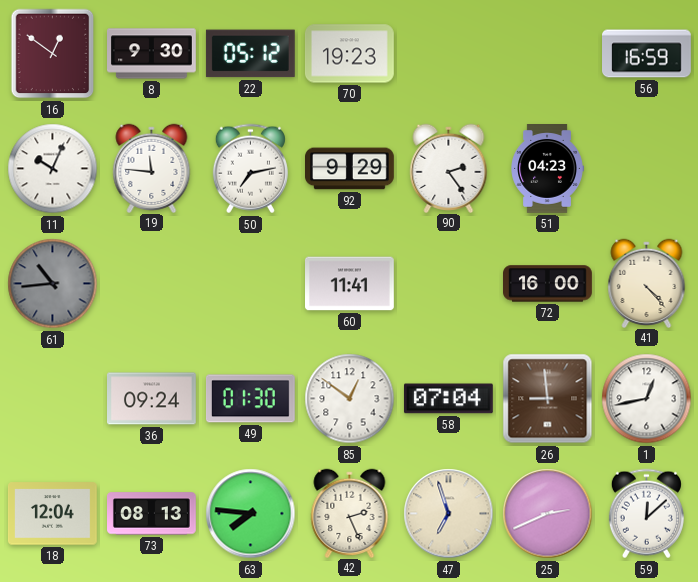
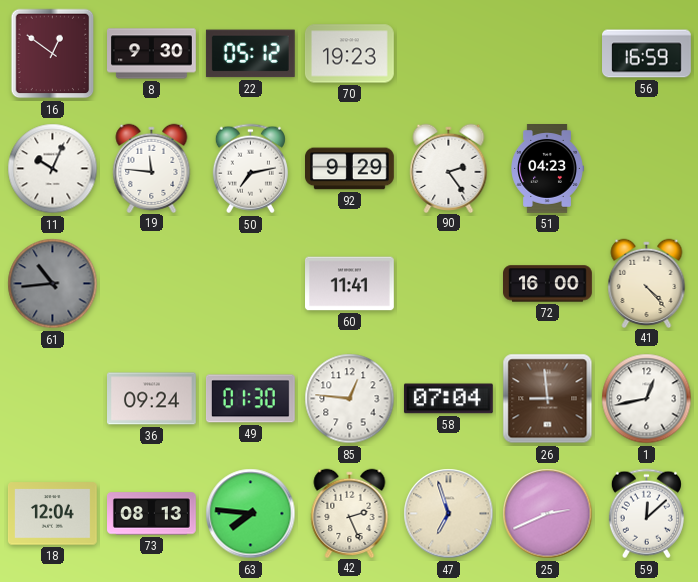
85: 12:51 -> 12:46 (350, 399)
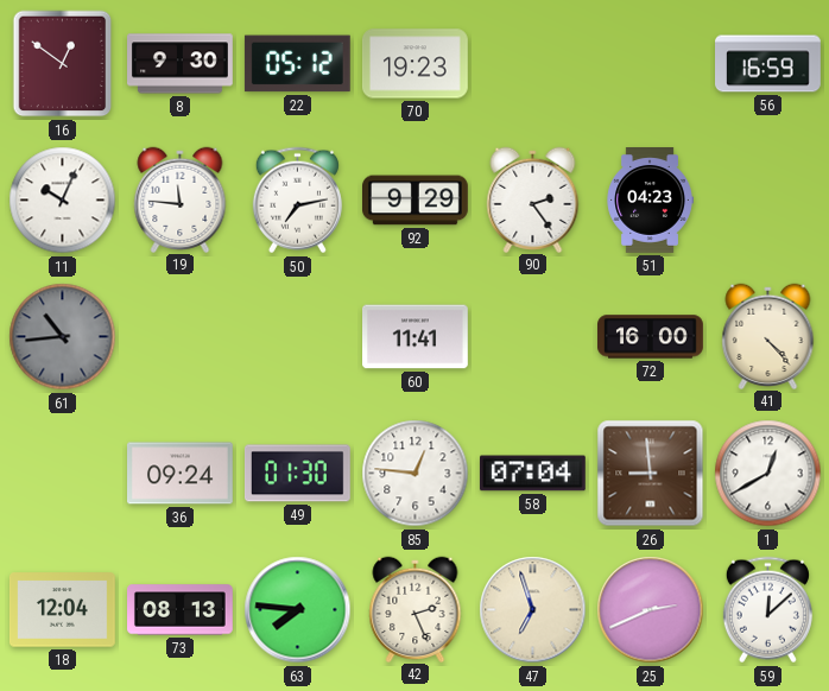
1: 12:43 -> 12:40 (768, 474)
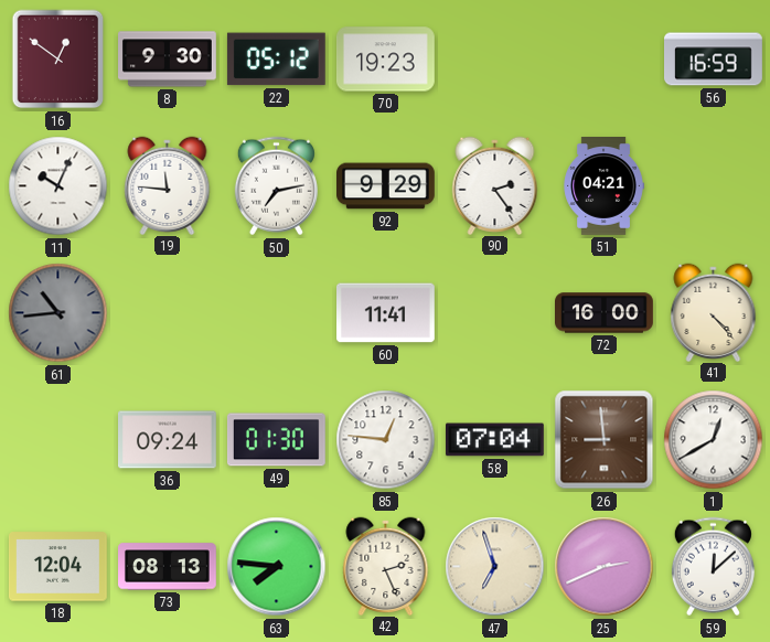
51: 04:23 -> 04:21 (603, 186)
